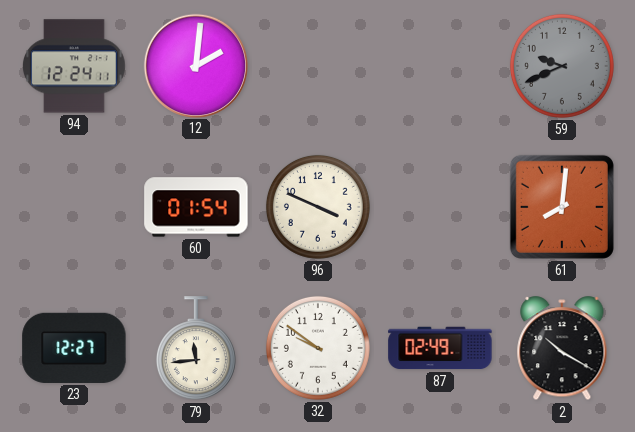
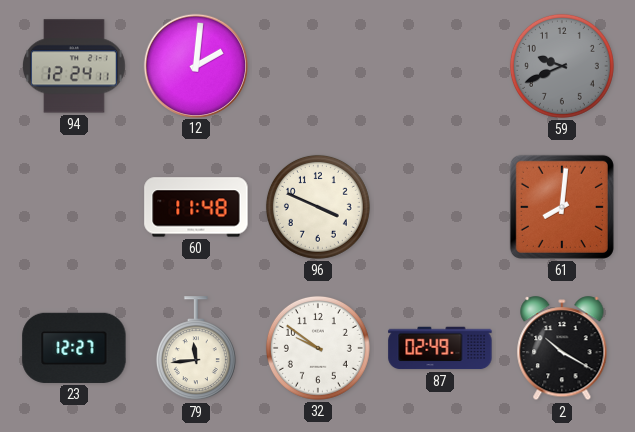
60: 01:54 -> 11:48 (196, 207)
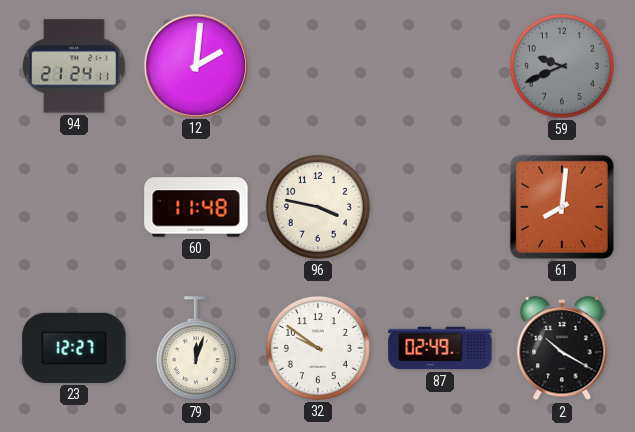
94: 12:24 -> 21:24 (74, 66)
96: 3:49 -> 3:47 (318, 207)
79: 11:44 -> 12:03 (196, 349)
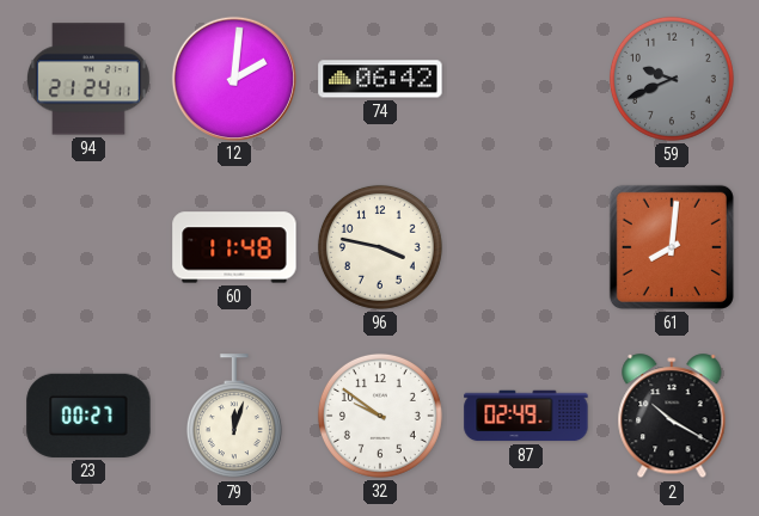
74: none -> 06:42 (380, 79)
23: 12:27 -> 00:27 (88, 416)
